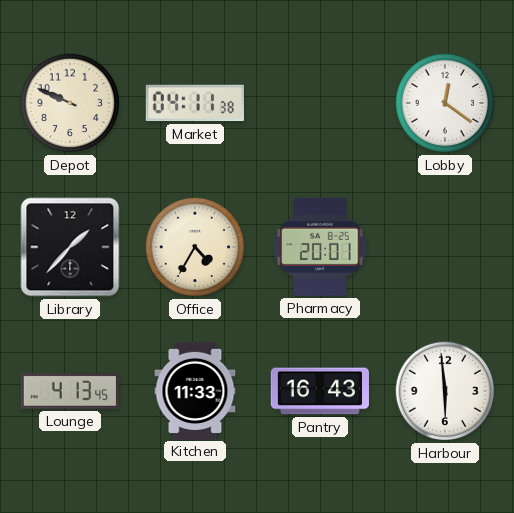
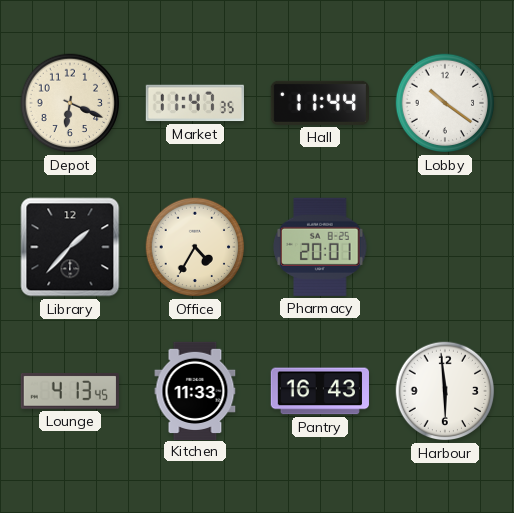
Depot: 9:49 -> 6:19 (70, 103)
Market: 04:11 -> 11:47 (195, 103)
Hall: none -> 11:44 (320, 103)
Lobby: 12:21 -> 10:21 (445, 103)
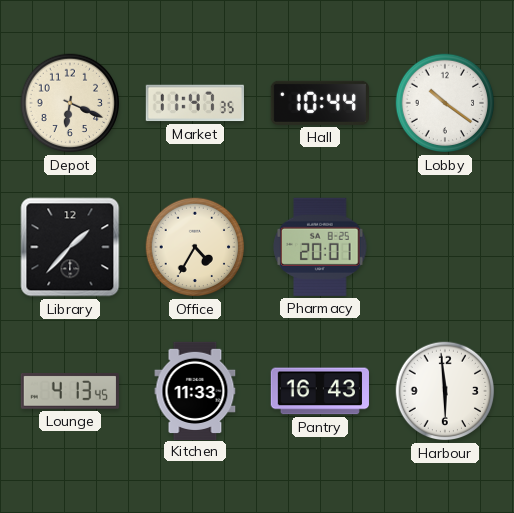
Hall: 11:44 -> 10:44 (320, 103)
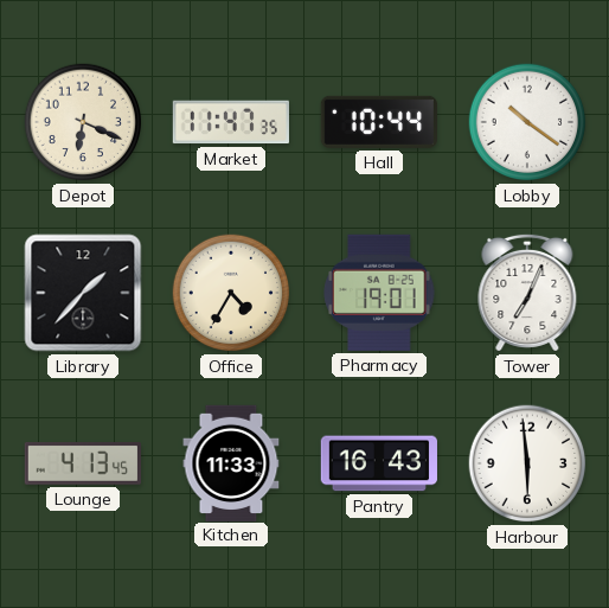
Pharmacy: 20:01 -> 19:01 (379, 293)
Tower: none -> 7:04 (527, 293)
